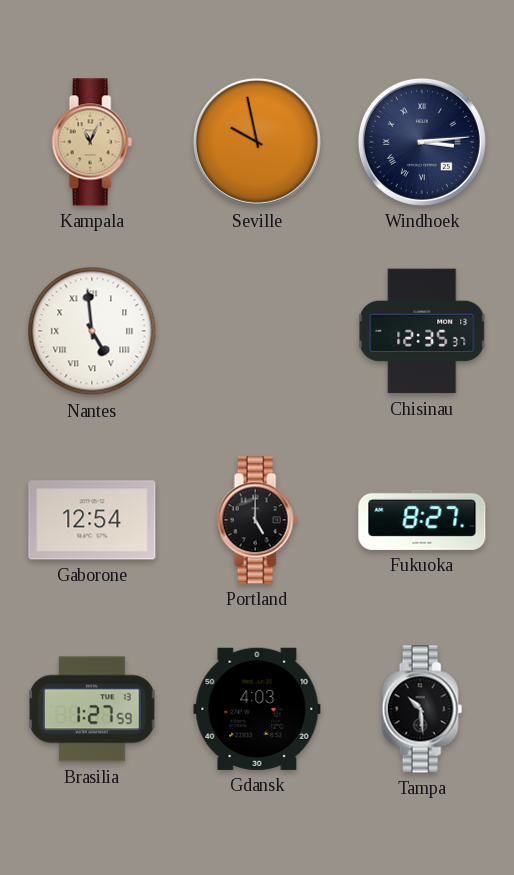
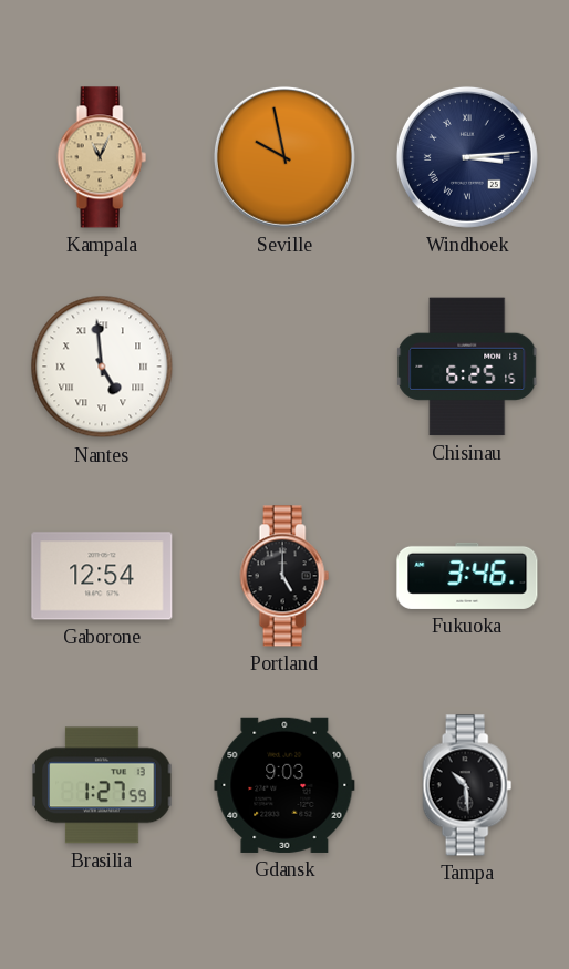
Chisinau: 12:35 -> 6:25 (468, 367)
Fukuoka: 8:27 -> 3:46 (467, 576)
Gdansk: 4:03 -> 9:03 (284, 785)
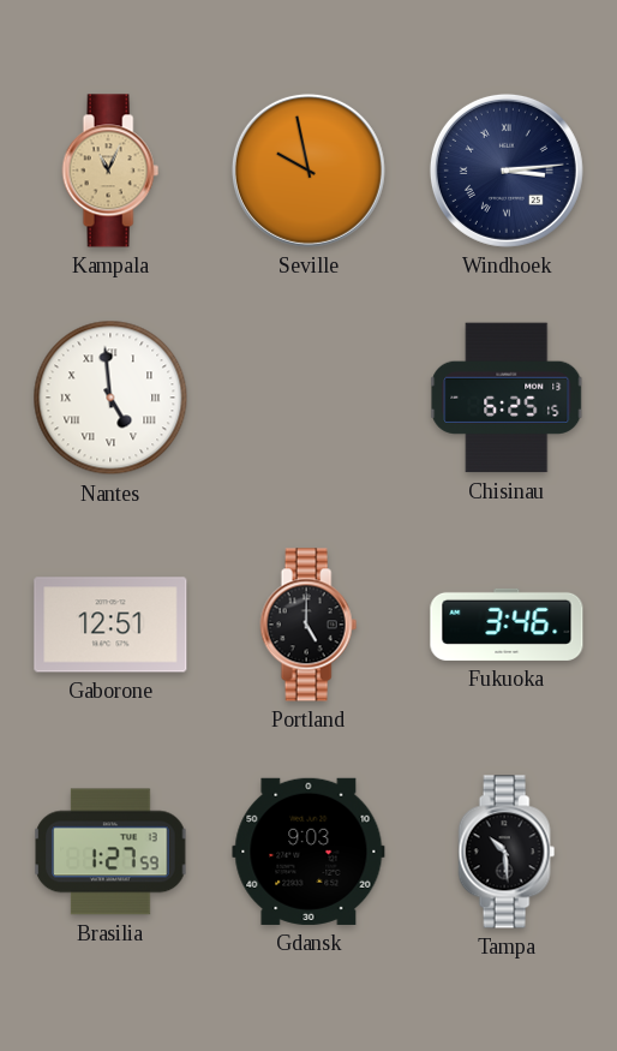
Gaborone: 12:54 -> 12:51 (110, 625)
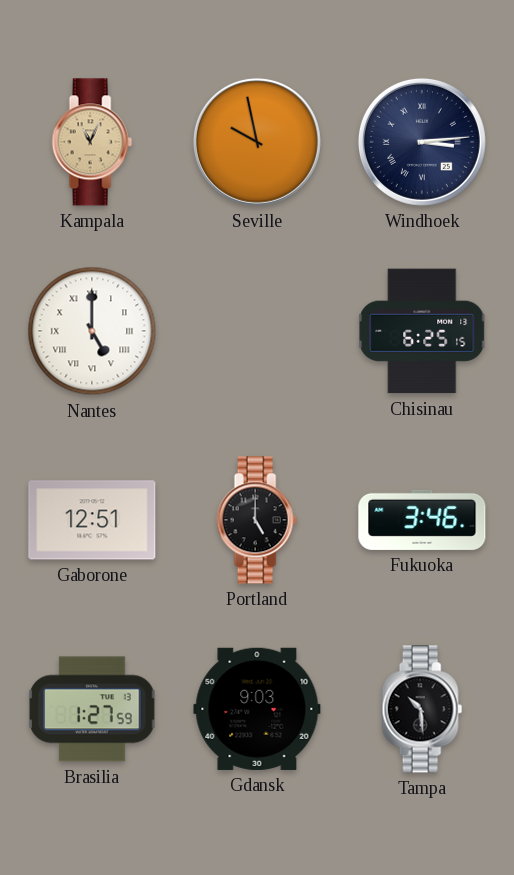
Nantes: 4:59 -> 5:00 (92, 331)
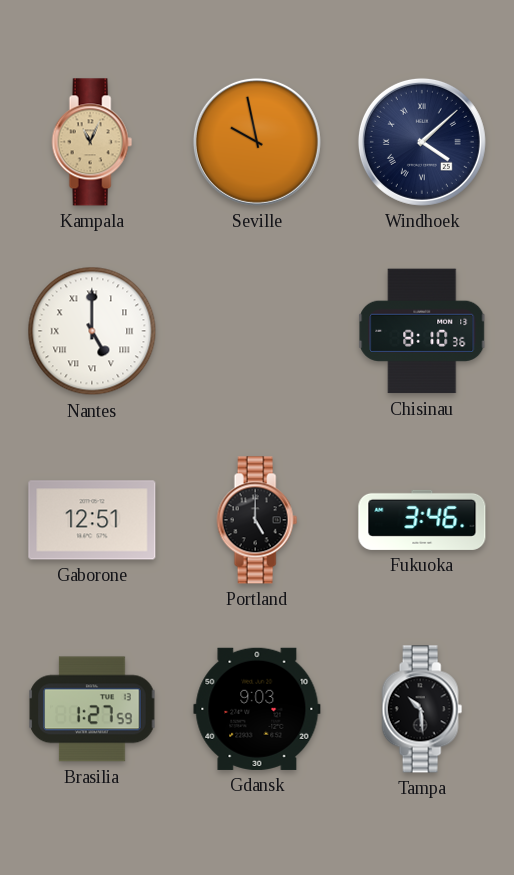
Windhoek: 3:14 -> 4:08 (422, 142)
Chisinau: 6:25 -> 8:10 (423, 331)
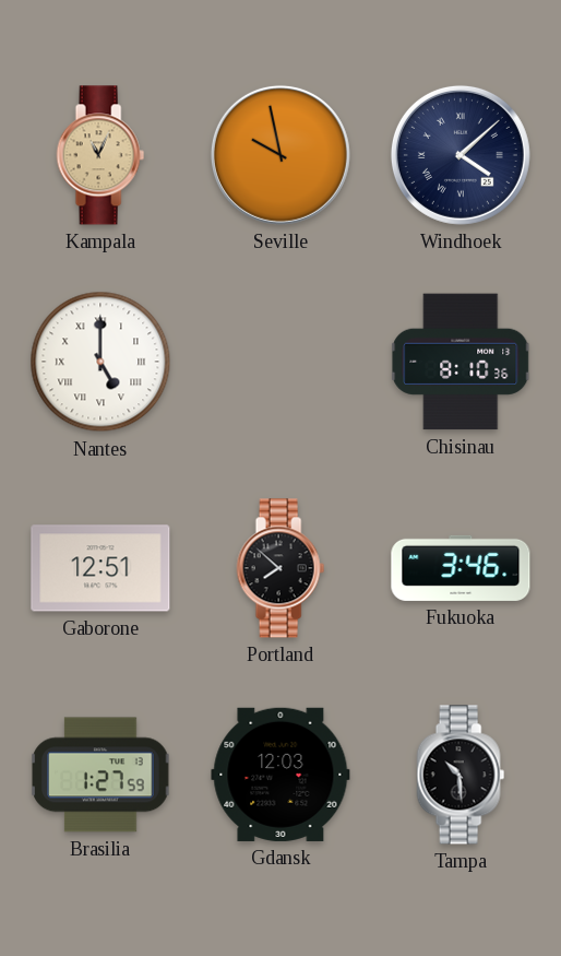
Portland: 5:00 -> 7:52 (280, 568)
Gdansk: 9:03 -> 12:03 (280, 775)
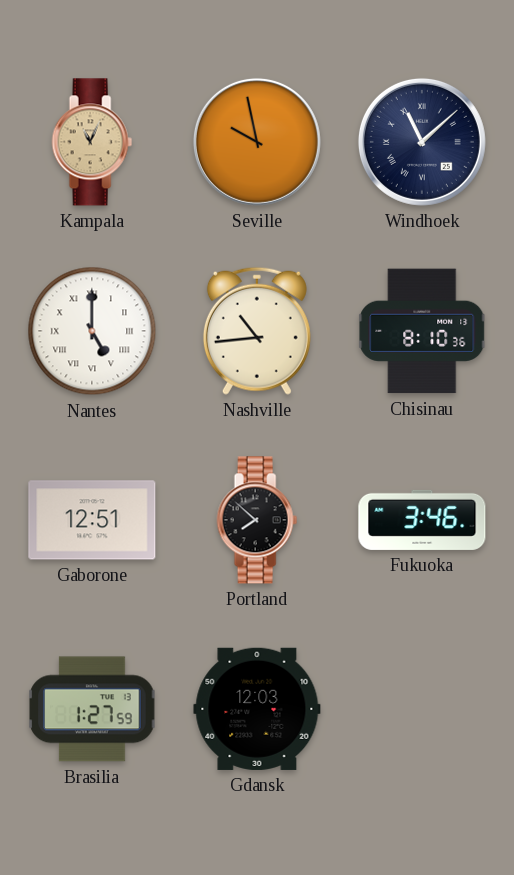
Windhoek: 4:08 -> 11:08 (422, 142)
Nashville: none -> 10:44 (257, 331)
Tampa: 10:29 -> none (461, 775)
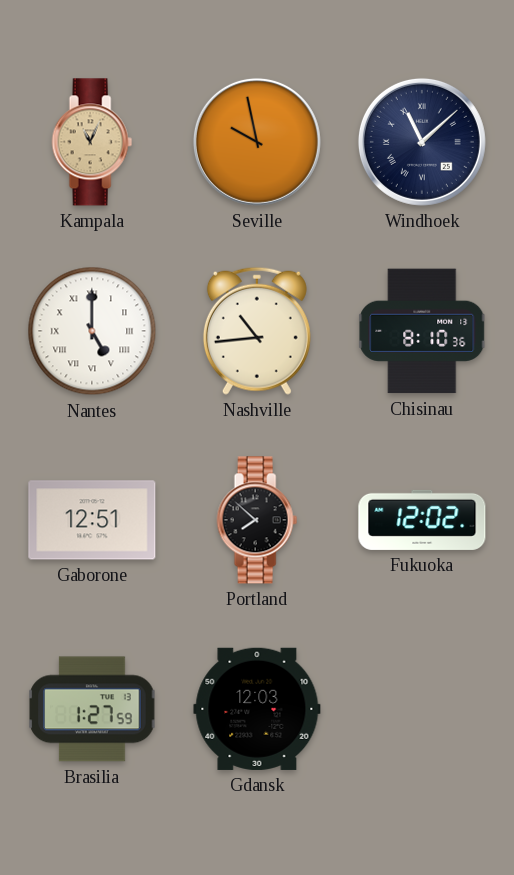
Fukuoka: 3:46 -> 12:02 (422, 520)
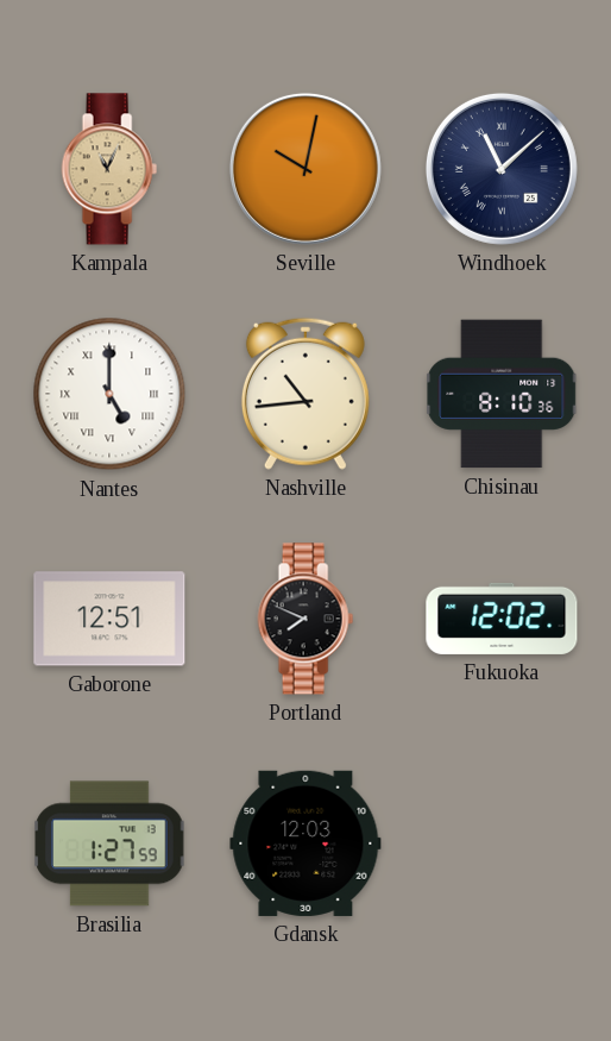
Seville: 9:58 -> 10:02 (305, 169)
Portland: 7:52 -> 7:49 (305, 619)
